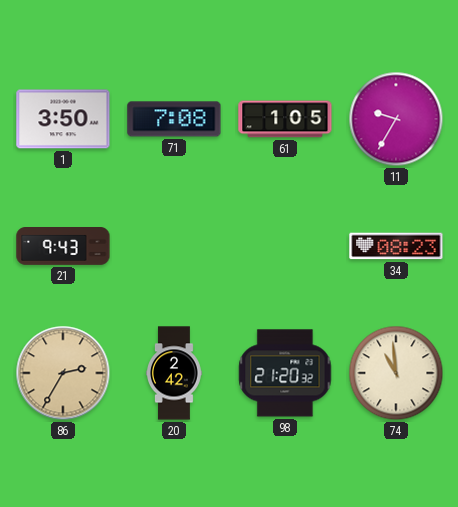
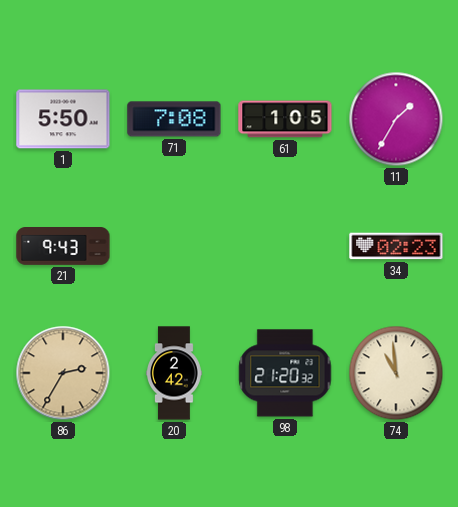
1: 3:50 -> 5:50 (63, 119)
11: 9:35 -> 1:35 (396, 119)
34: 08:23 -> 02:23 (396, 246)
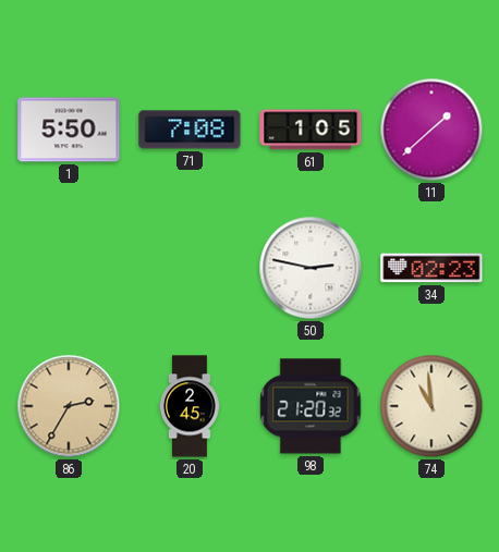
11: 1:35 -> 1:38 (431, 130)
21: 9:43 -> none (63, 247)
50: none -> 2:47 (311, 268)
20: 2:42 -> 2:45 (191, 406)
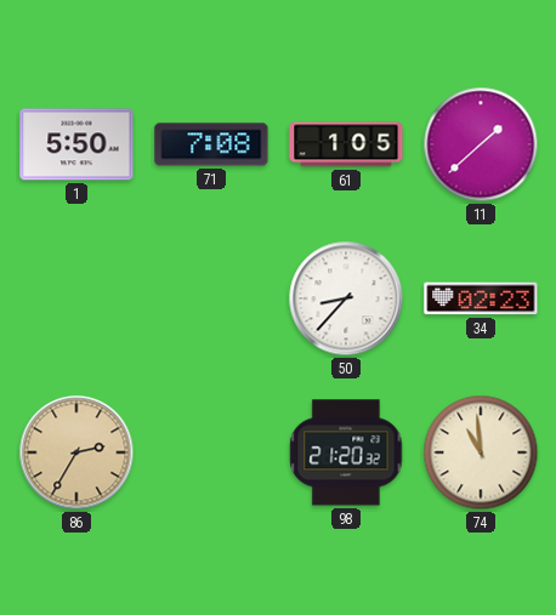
50: 2:47 -> 8:37 (346, 298)
20: 2:45 -> none (191, 406)
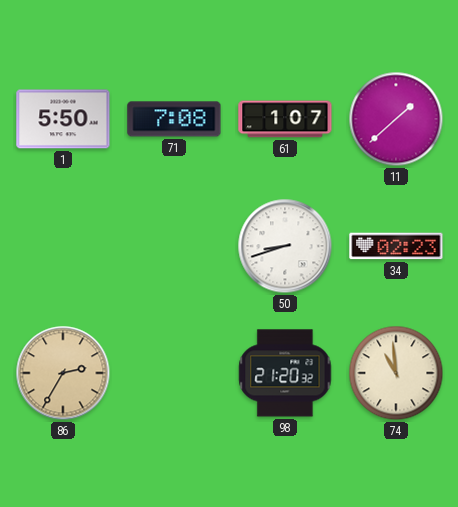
61: 1:05 -> 1:07 (285, 119)
50: 8:37 -> 8:42 (285, 246)
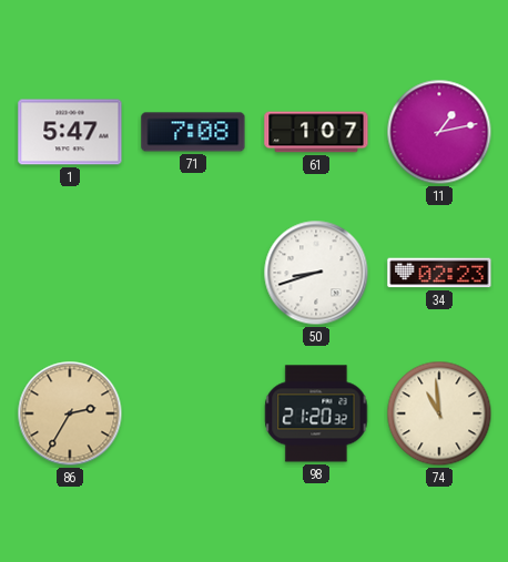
1: 5:50 -> 5:47 (70, 132)
11: 1:38 -> 1:13 (439, 132)
